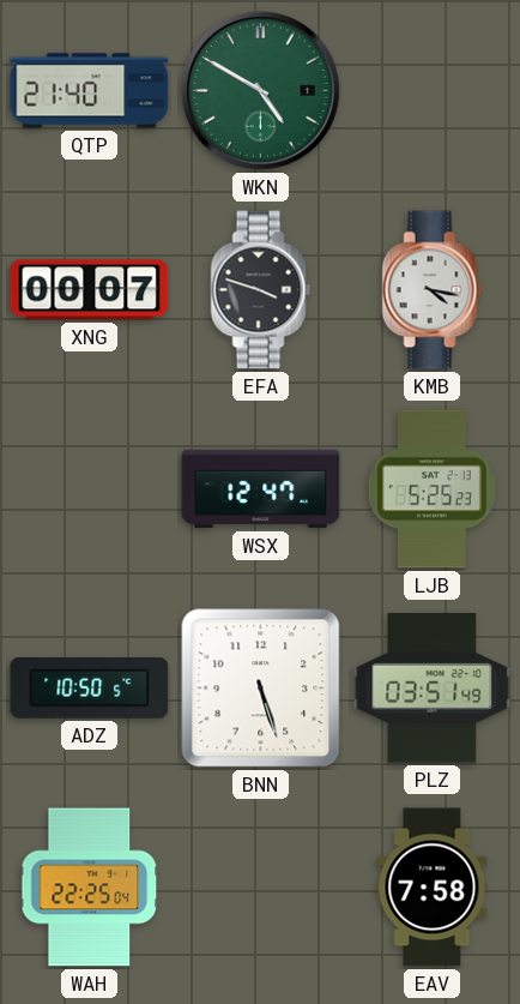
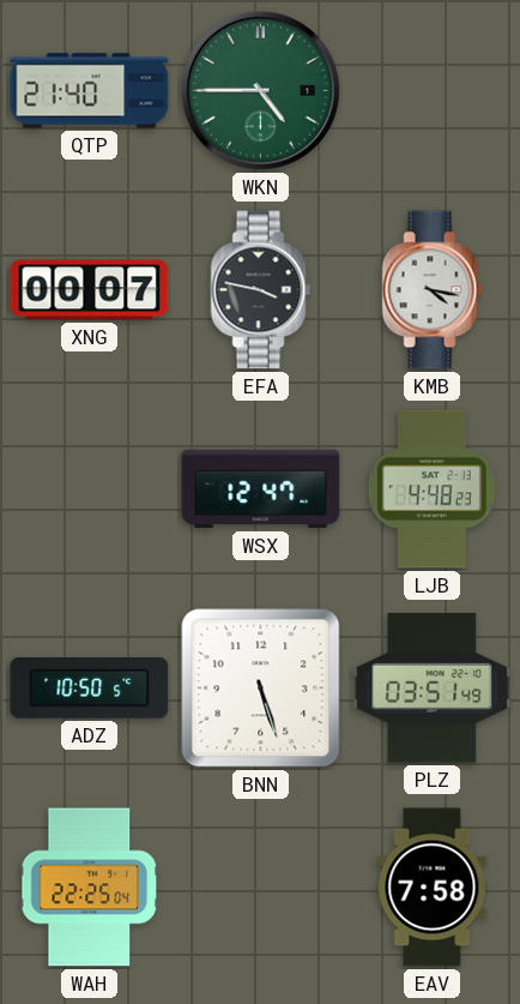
WKN: 4:50 -> 4:45 (260, 90)
EFA: 3:48 -> 3:47 (261, 290)
LJB: 5:25 -> 4:48 (431, 489)
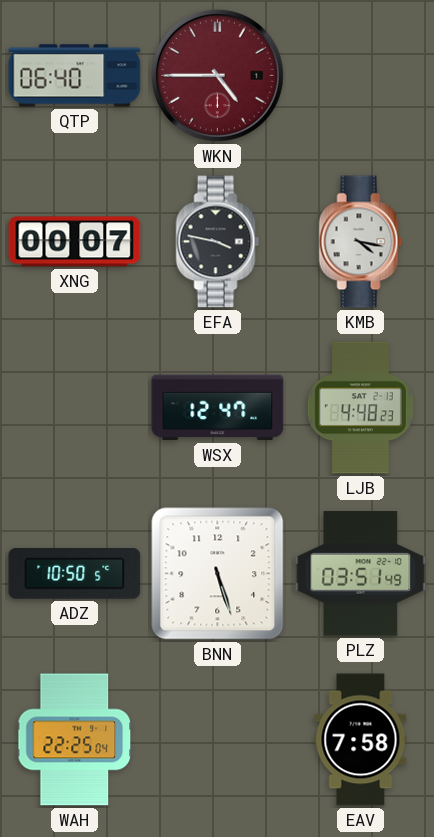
QTP: 21:40 -> 06:40 (75, 76)
WKN dial: green -> burgundy (217, 75)
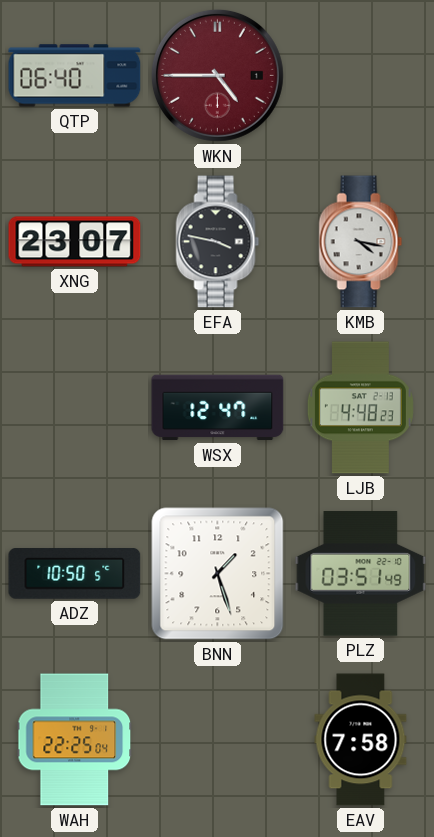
XNG: 00:07 -> 23:07 (75, 242)
BNN: 5:27 -> 1:27 (218, 574)
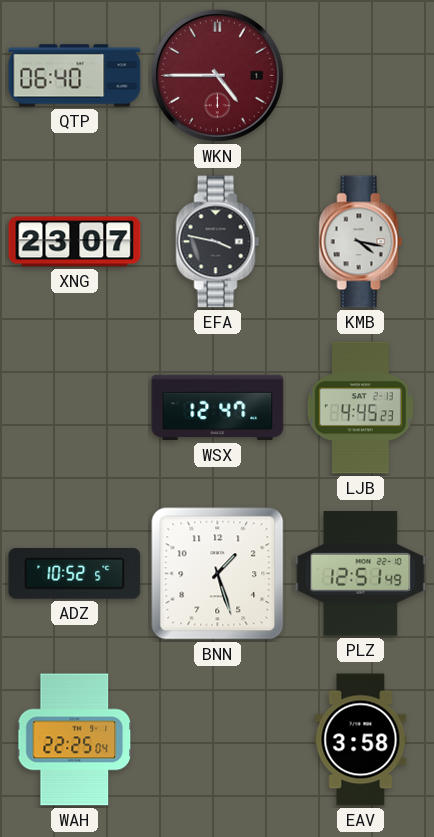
LJB: 4:48 -> 4:45 (360, 408)
ADZ: 10:50 -> 10:52 (75, 574)
PLZ: 03:51 -> 12:51 (361, 574)
EAV: 7:58 -> 3:58 (361, 740)
